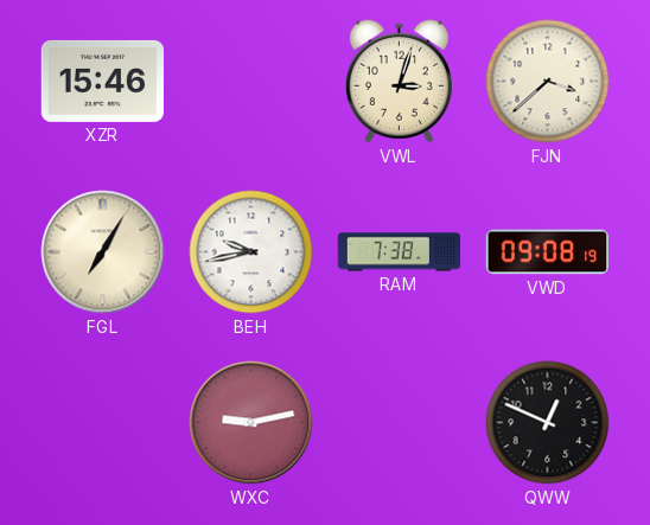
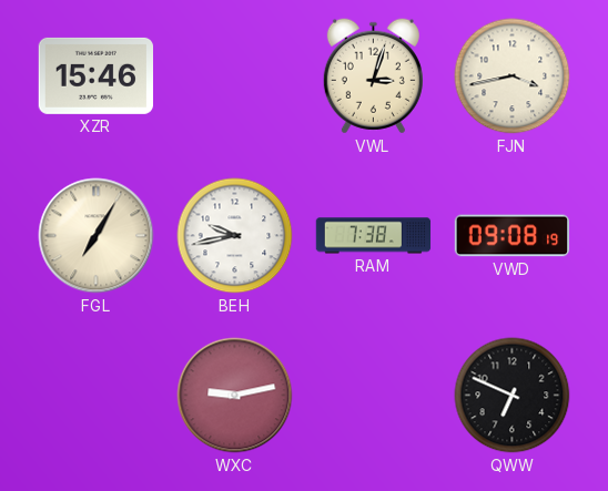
FJN: 3:38 -> 3:43 (513, 76)
QWW: 12:49 -> 6:49 (513, 396)
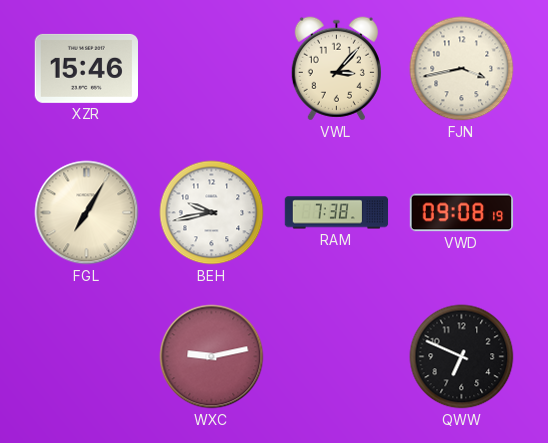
VWL: 3:03 -> 3:07 (336, 69)
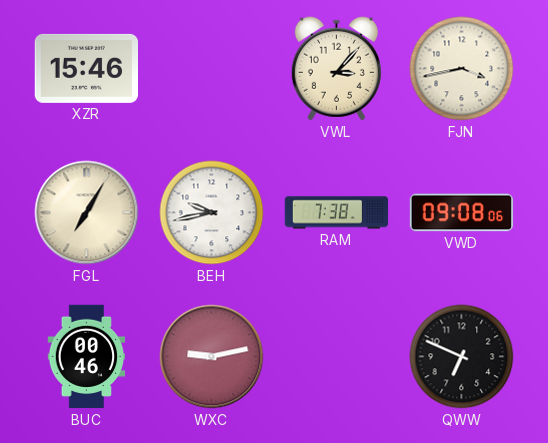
VWD: 09:08:19 -> 09:08:06 (462, 213)
BUC: none -> 00:46 (87, 357)
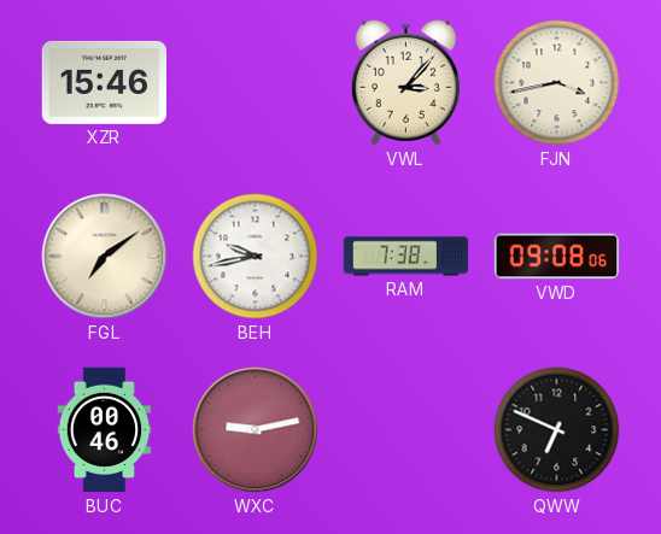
FGL: 7:05 -> 7:09 (105, 257)
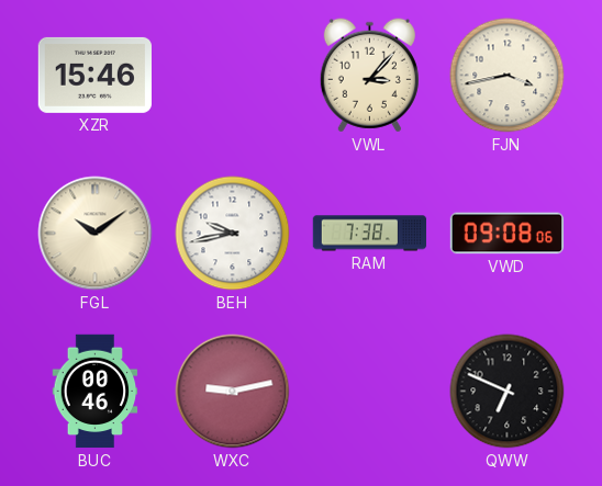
FGL: 7:09 -> 10:09 (96, 234)
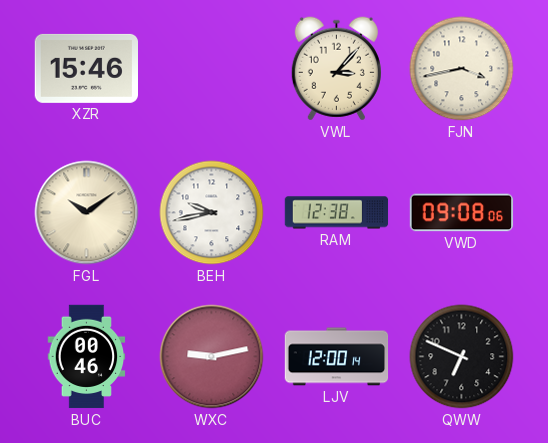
RAM: 7:38 -> 12:38 (337, 213)
LJV: none -> 12:00 (337, 357)
